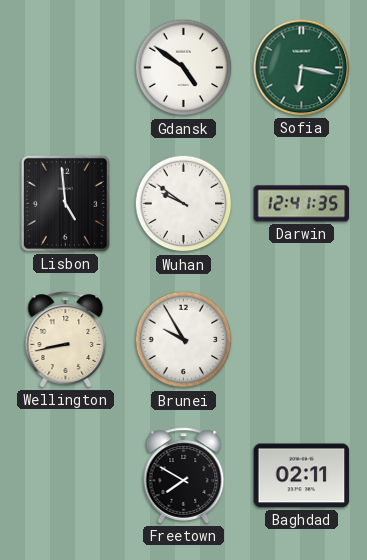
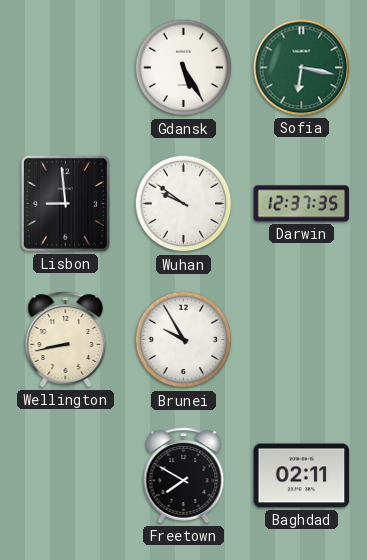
Gdansk: 4:51 -> 5:25 (184, 68)
Lisbon: 4:59 -> 8:59 (65, 203)
Darwin: 12:41 -> 12:37 (302, 204)
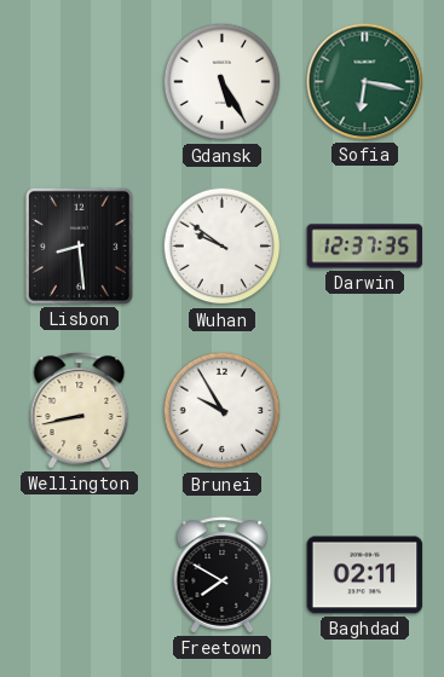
Lisbon: 8:59 -> 8:29 (79, 245)
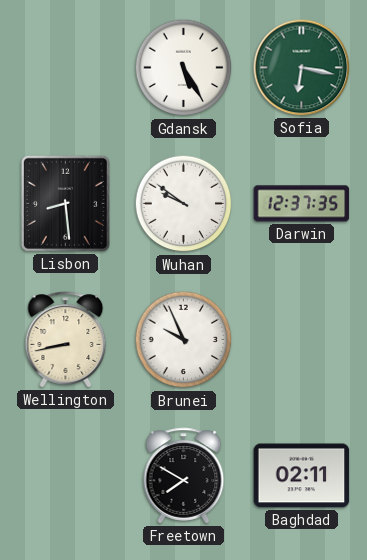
Brunei: 9:55 -> 9:56 (184, 340)
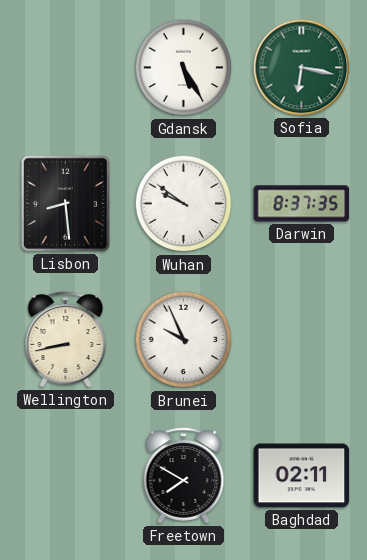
Darwin: 12:37 -> 8:37 (302, 204)
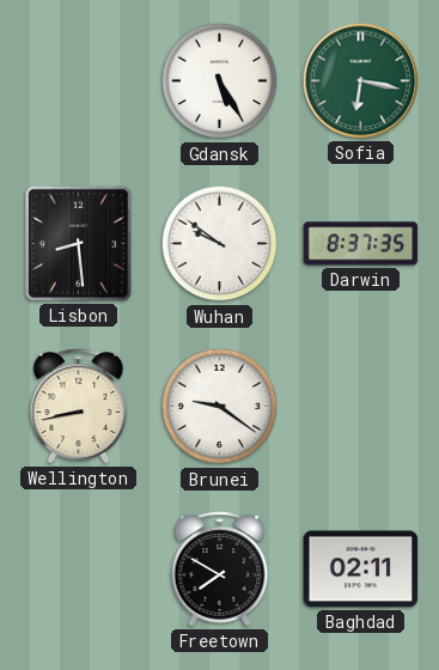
Brunei: 9:56 -> 9:21 (220, 407)
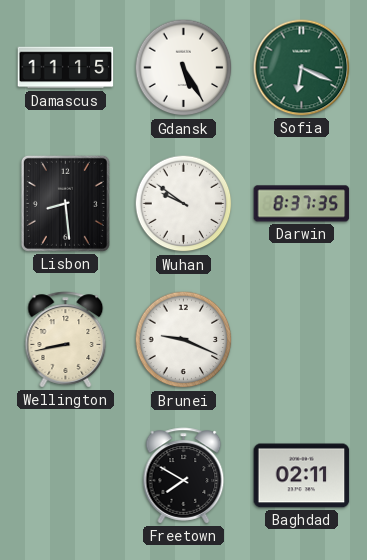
Damascus: none -> 11:15 (66, 68)
Sofia: 6:17 -> 6:19 (302, 68)
Brunei: 9:21 -> 9:19 (184, 340)
